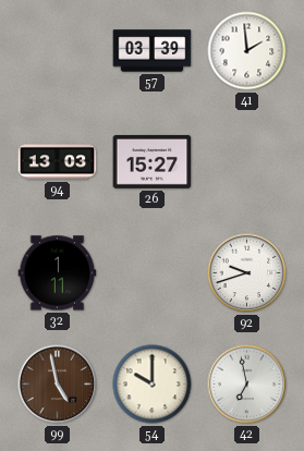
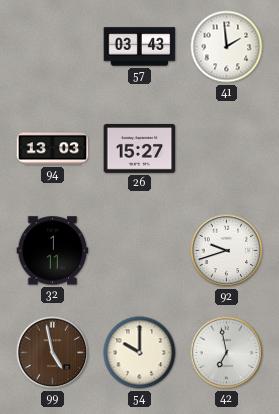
57: 03:39 -> 03:43 (140, 47)
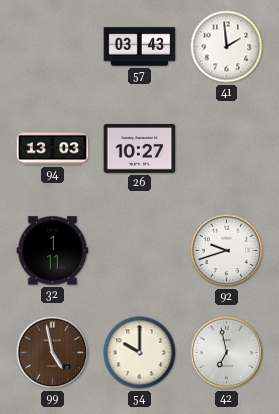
26: 15:27 -> 10:27 (140, 149)
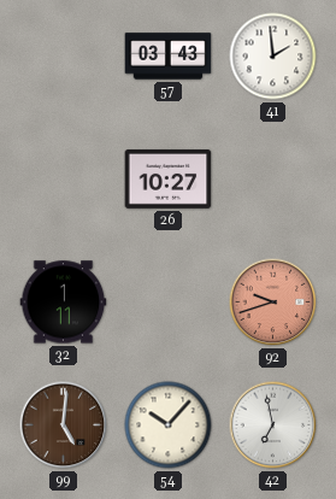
94: 13:03 -> none (53, 149)
92 dial: white -> salmon (273, 303)
99: 4:58 -> 5:01 (64, 425)
54: 10:00 -> 10:07 (169, 425)
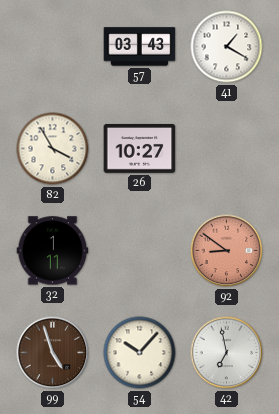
41: 1:59 -> 1:20 (227, 47)
82: none -> 3:55 (53, 149)
92: 9:42 -> 8:51 (227, 251)
99: 5:01 -> 4:57 (53, 353)
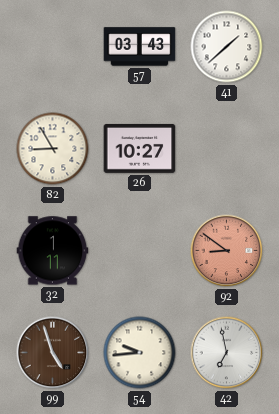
41: 1:20 -> 1:38 (227, 47)
82: 3:55 -> 8:55 (53, 149)
54: 10:07 -> 9:44 (140, 353)
